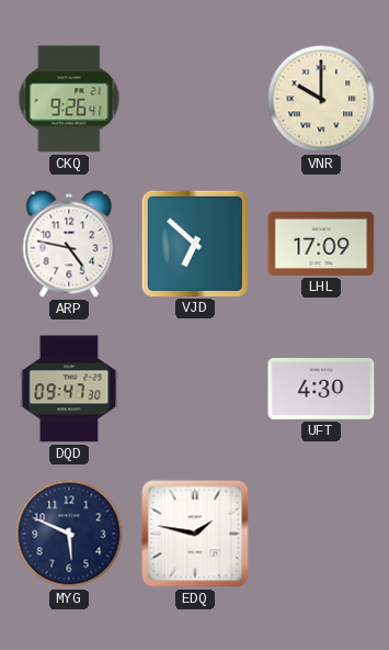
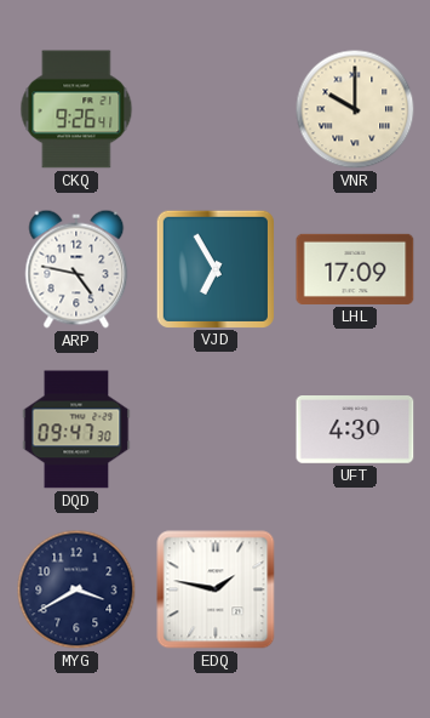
VJD: 6:52 -> 6:55 (214, 268)
MYG: 5:49 -> 3:40 (76, 589)
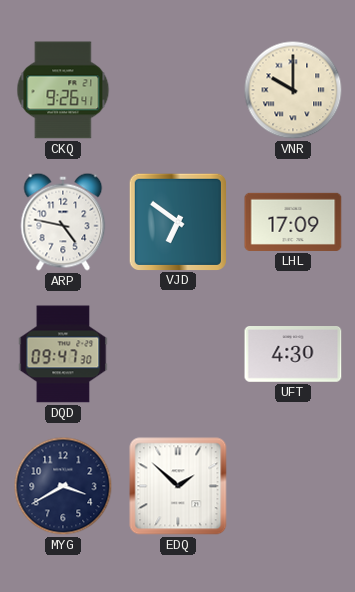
VJD: 6:55 -> 6:51 (177, 221)
EDQ: 1:47 -> 1:52 (178, 486)
